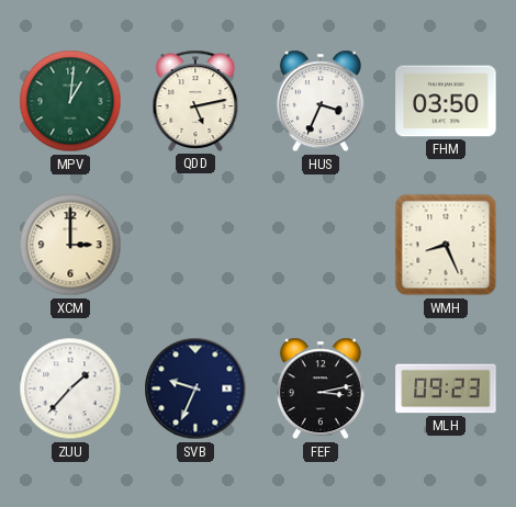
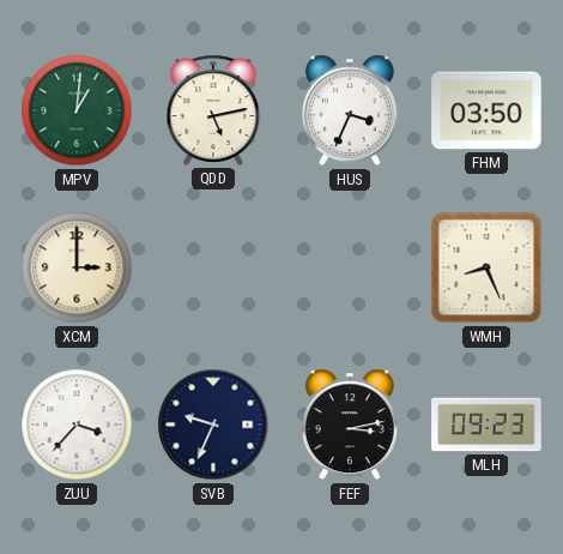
ZUU: 1:37 -> 3:37 (77, 424)
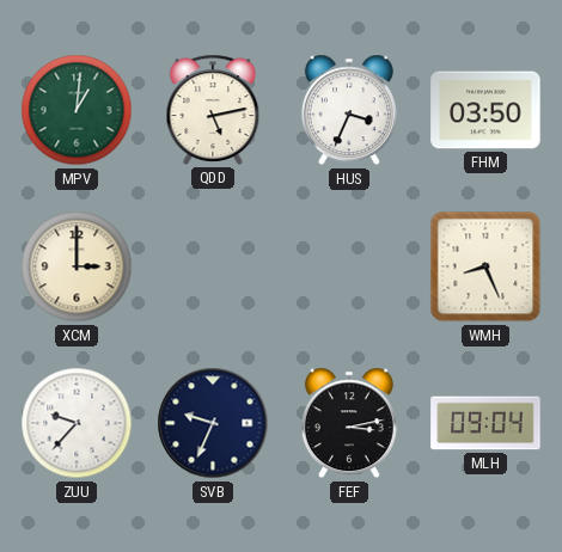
ZUU: 3:37 -> 9:37 (77, 423)
MLH: 09:23 -> 09:04 (485, 423)
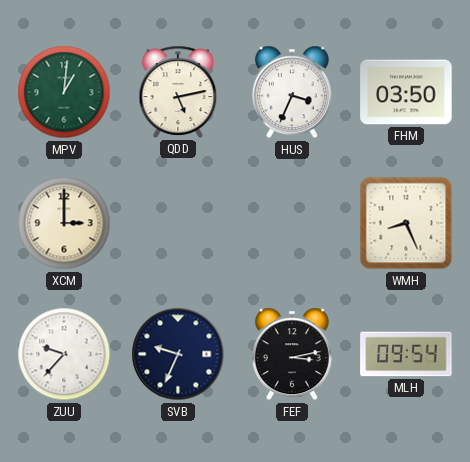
MLH: 09:04 -> 09:54 (406, 354)
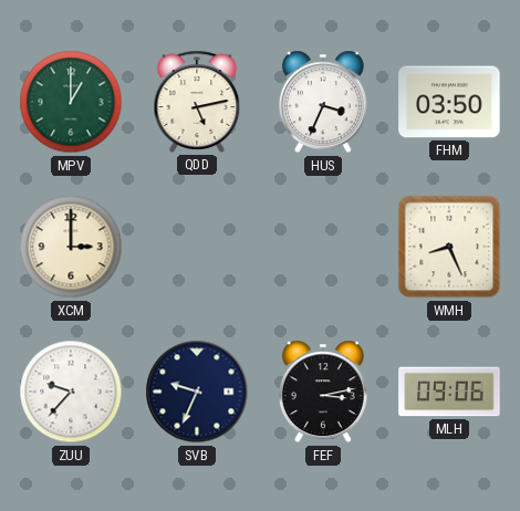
MPV: 1:01 -> 1:00 (71, 102)
MLH: 09:54 -> 09:06 (449, 392)
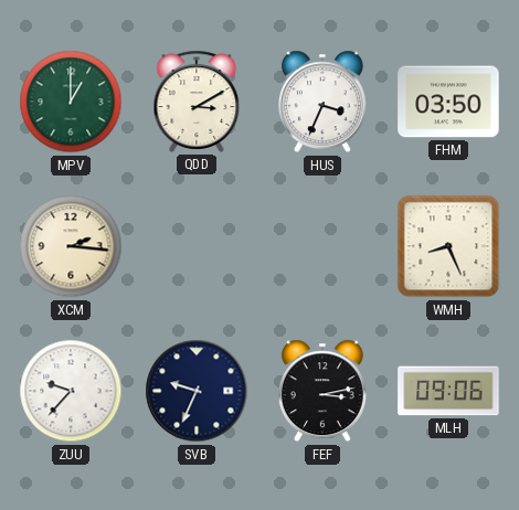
QDD: 5:13 -> 3:10 (197, 102)
XCM: 3:00 -> 2:16 (71, 246)
